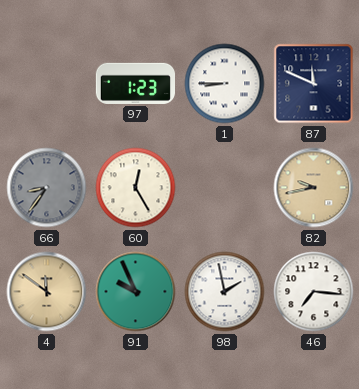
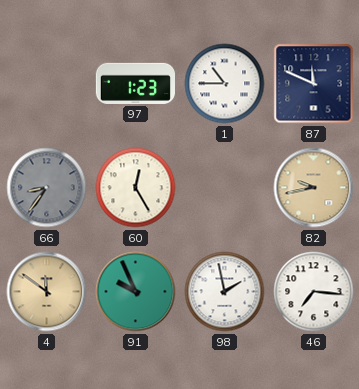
1: 8:45 -> 10:45 (225, 84)
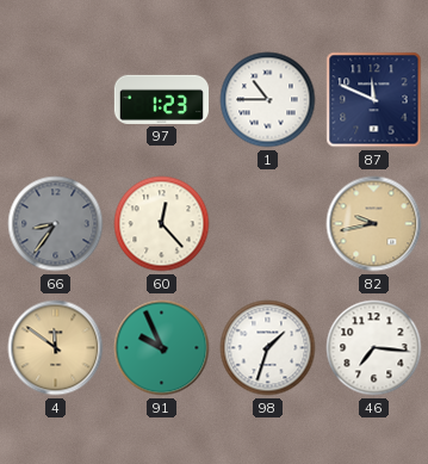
60: 12:25 -> 12:23 (162, 224)
98: 1:58 -> 1:33 (268, 348)
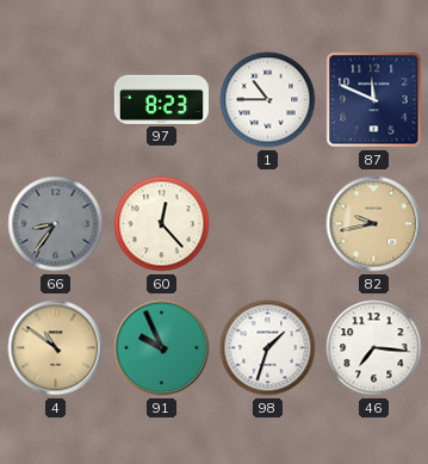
97: 1:23 -> 8:23 (161, 99)
4: 11:51 -> 10:51 (56, 348)
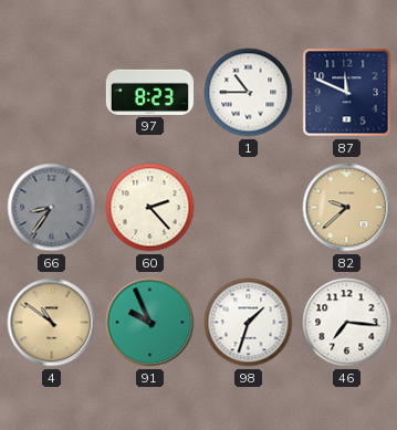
60: 12:23 -> 2:23 (150, 208)
82: 9:43 -> 9:38 (347, 208)
